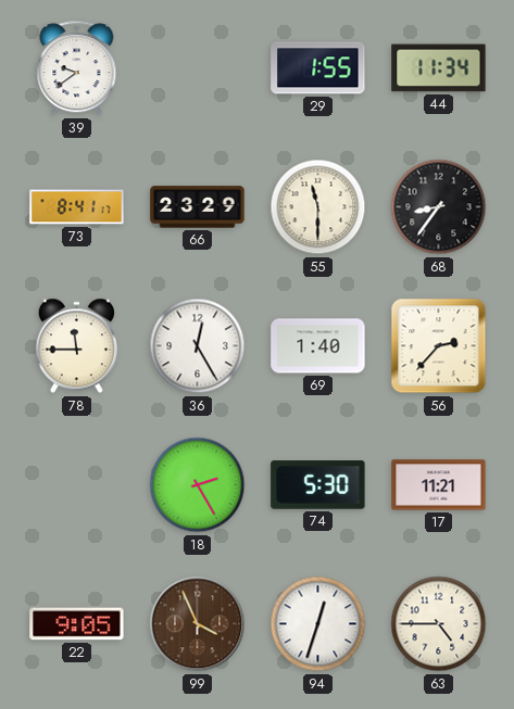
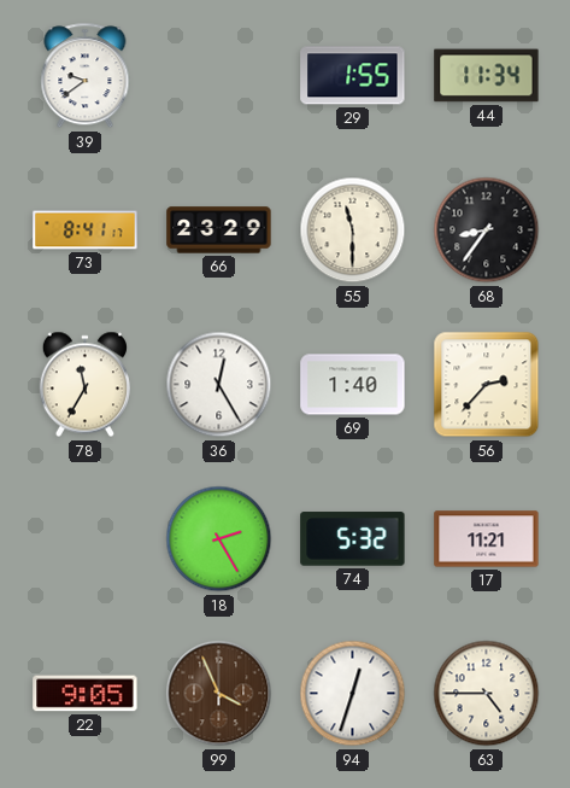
78: 11:45 -> 11:35 (84, 385)
74: 5:30 -> 5:32 (353, 539)
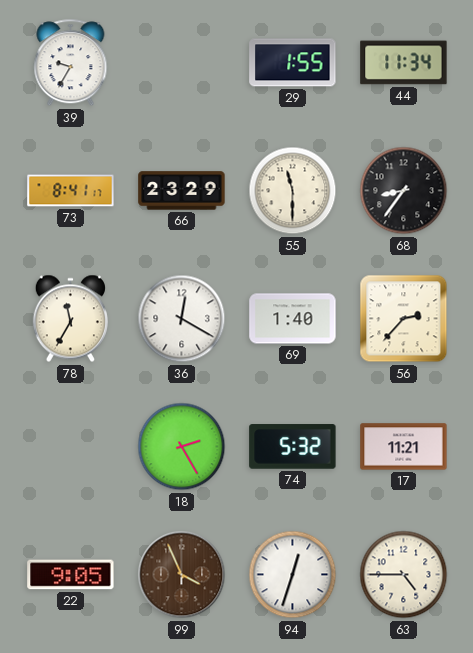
39: 9:39 -> 9:35 (71, 63)
36: 12:25 -> 12:20 (182, 319)
